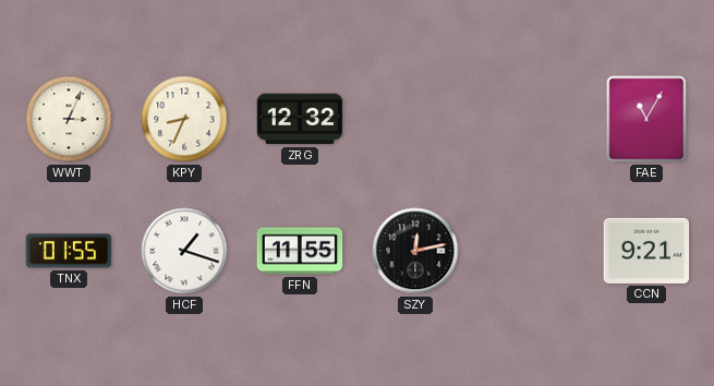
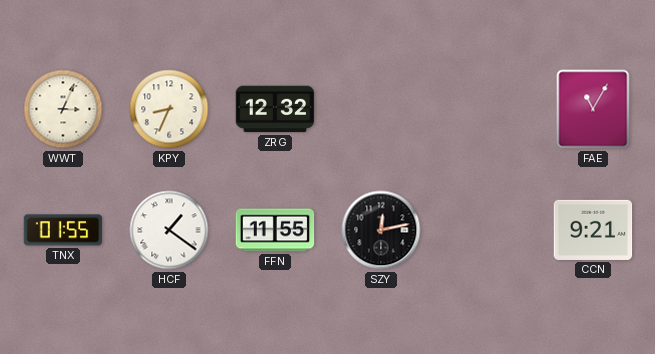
HCF: 1:18 -> 1:21 (169, 230)
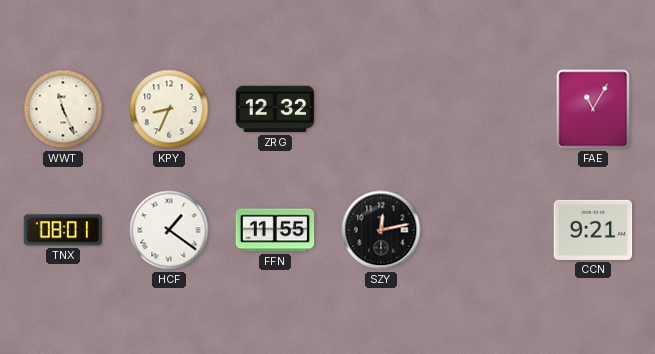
WWT: 3:04 -> 11:26 (63, 109)
TNX: 01:55 -> 08:01 (63, 230)
